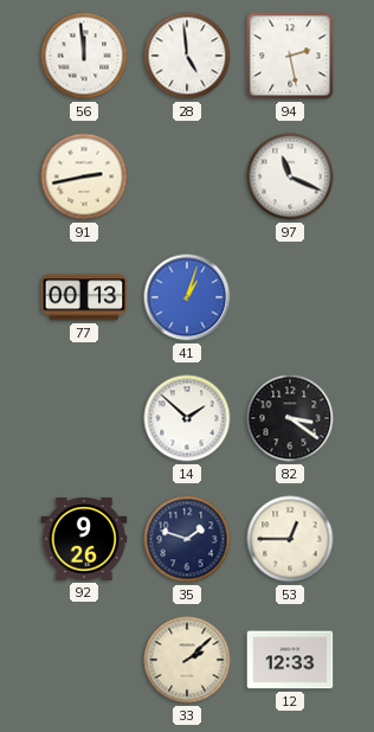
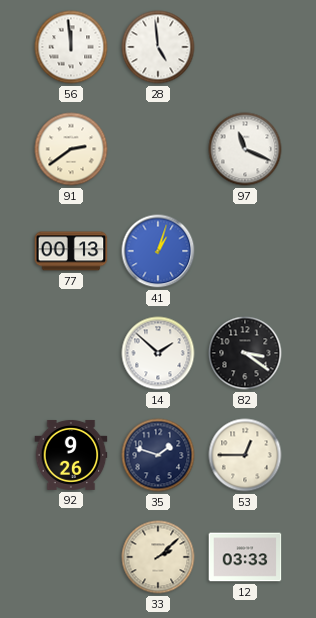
94: 2:28 -> none (290, 56)
91: 2:43 -> 2:39 (71, 149)
12: 12:33 -> 03:33 (245, 557)
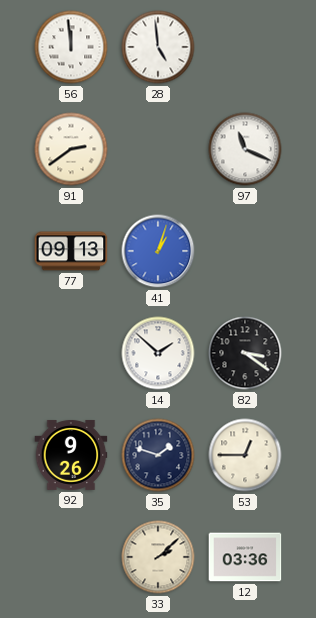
77: 00:13 -> 09:13 (71, 251)
12: 03:33 -> 03:36 (245, 557)
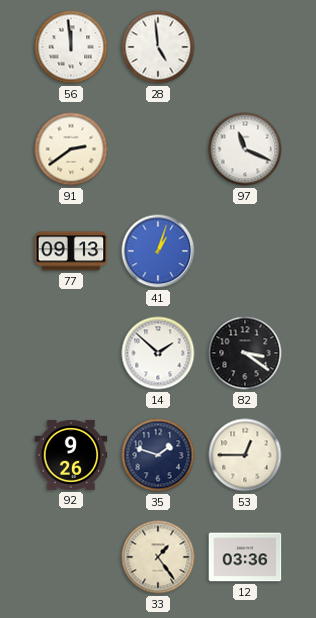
33: 2:08 -> 1:24 (158, 557)
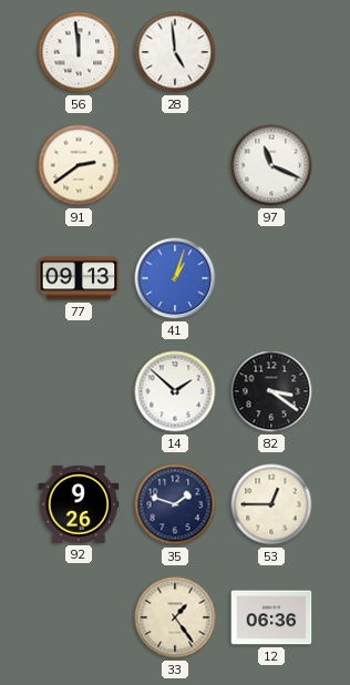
12: 03:36 -> 06:36 (271, 617)
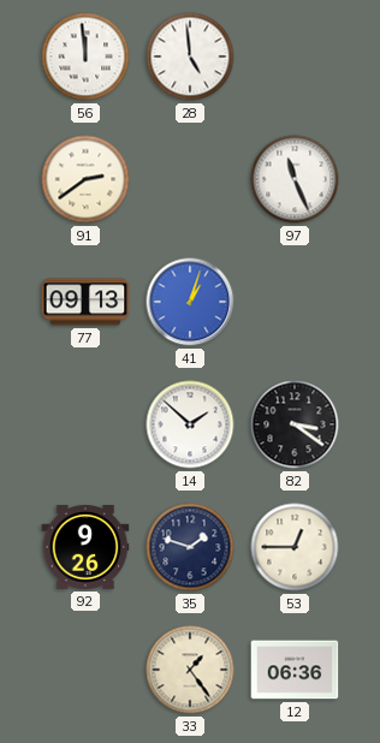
97: 11:19 -> 11:26 (295, 179)
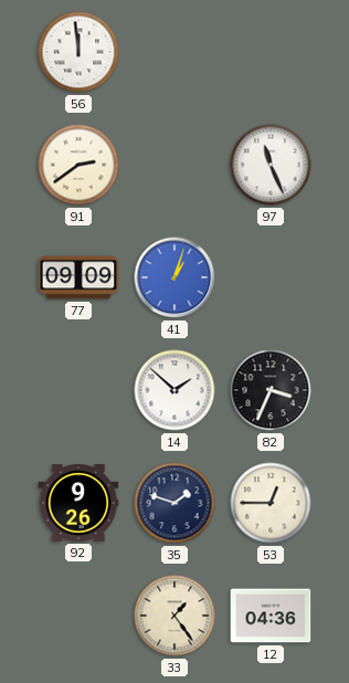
28: 4:59 -> none (190, 57)
77: 09:13 -> 09:09 (78, 277)
82: 3:21 -> 3:34 (271, 390)
12: 06:36 -> 04:36 (271, 616)
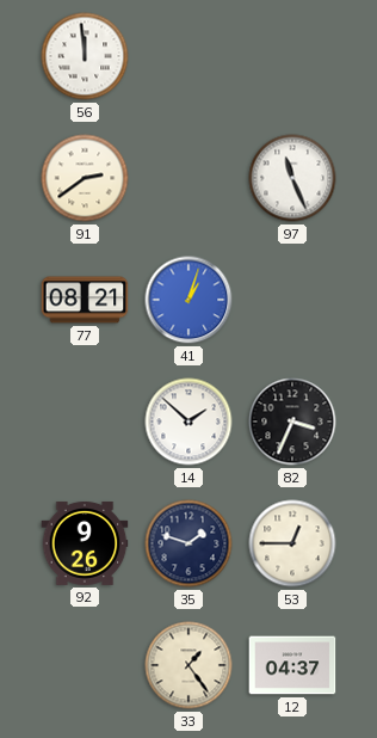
77: 09:09 -> 08:21 (85, 300)
12: 04:36 -> 04:37 (292, 665)
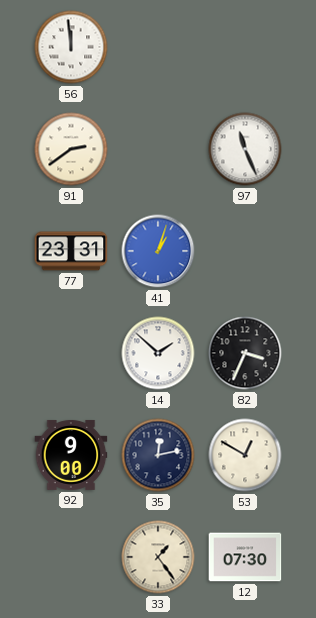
77: 08:21 -> 23:31 (71, 251)
92: 9:26 -> 9:00 (71, 455)
35: 1:48 -> 12:13 (158, 455)
53: 12:45 -> 12:50 (245, 455)
12: 04:37 -> 07:30 (245, 557)
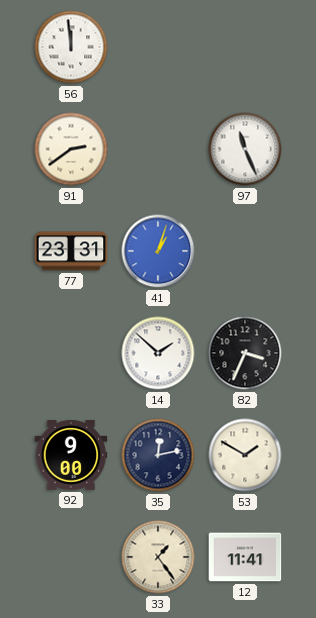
53: 12:50 -> 1:50 (245, 455)
12: 07:30 -> 11:41 (245, 557)
